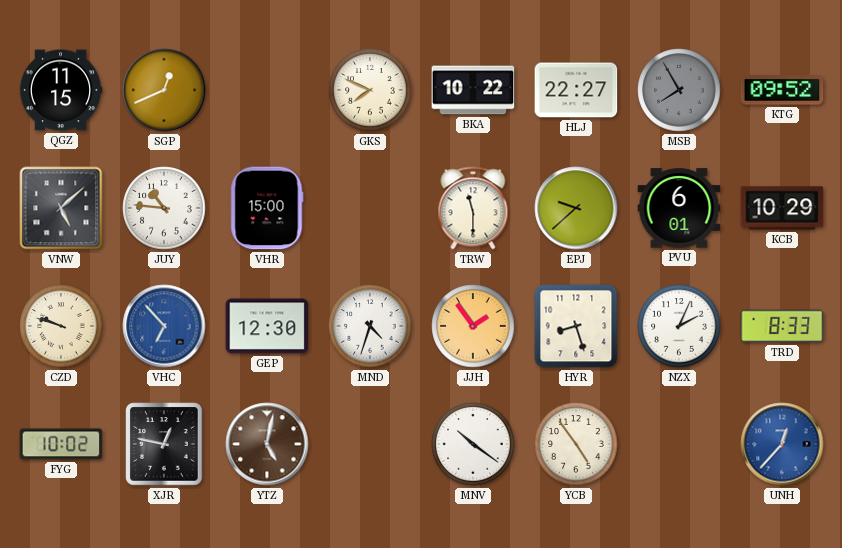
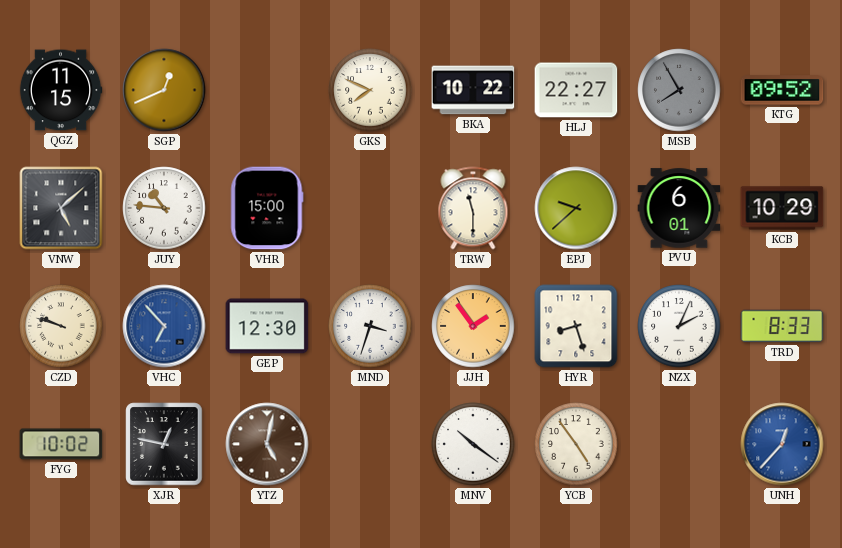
MND: 4:33 -> 3:33 (370, 326)
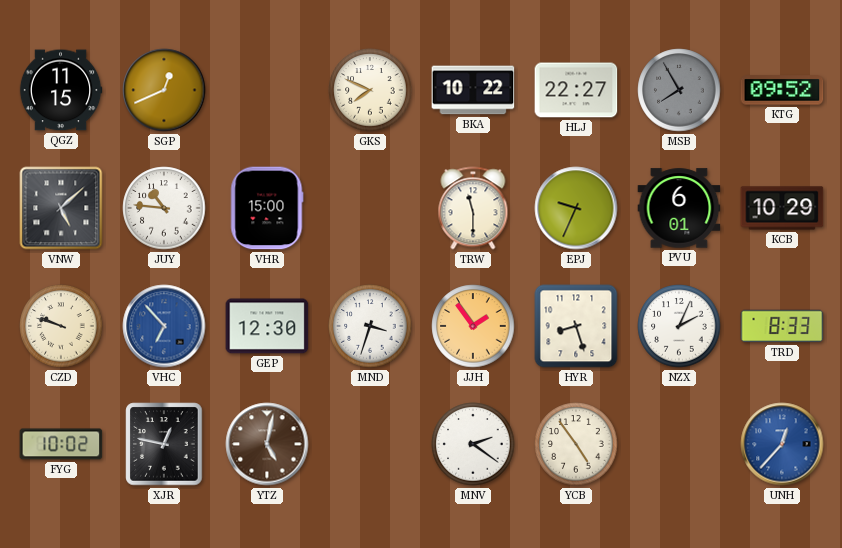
EPJ: 9:38 -> 9:34 (576, 208)
MNV: 10:21 -> 2:21 (473, 444)
